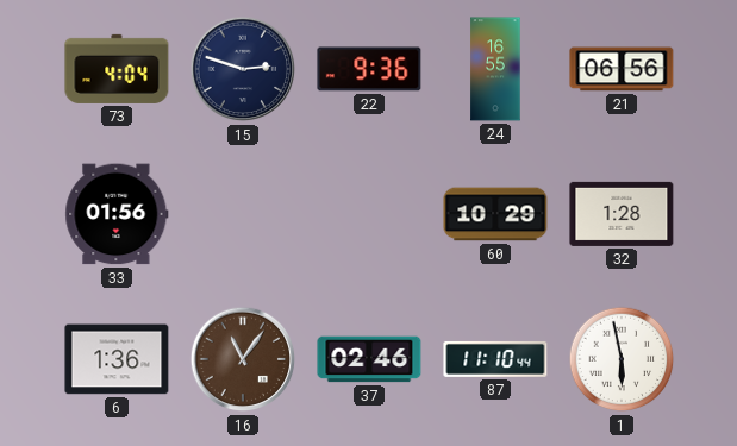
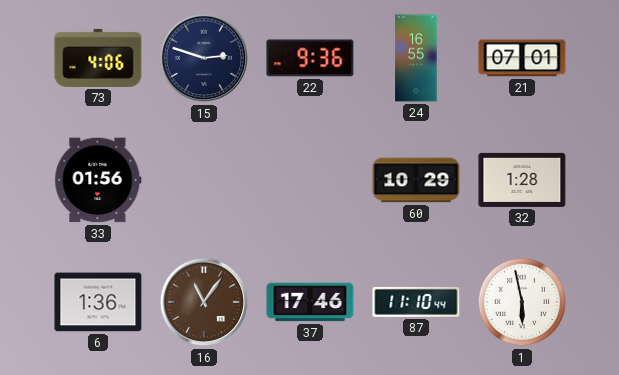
73: 4:04 -> 4:06 (98, 58)
21: 06:56 -> 07:01 (522, 58)
37: 02:46 -> 17:46 (310, 302)
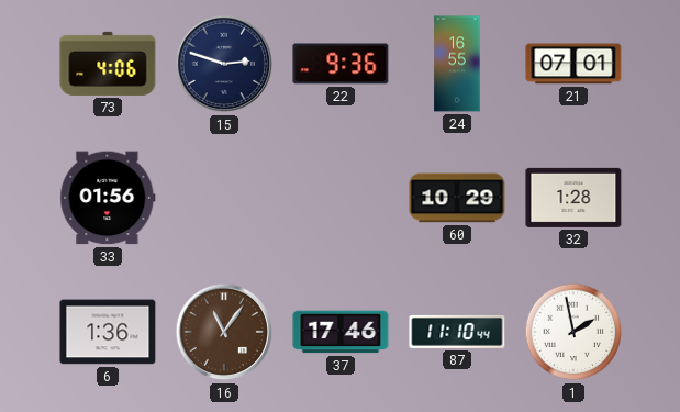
1: 5:58 -> 1:58 (573, 332)
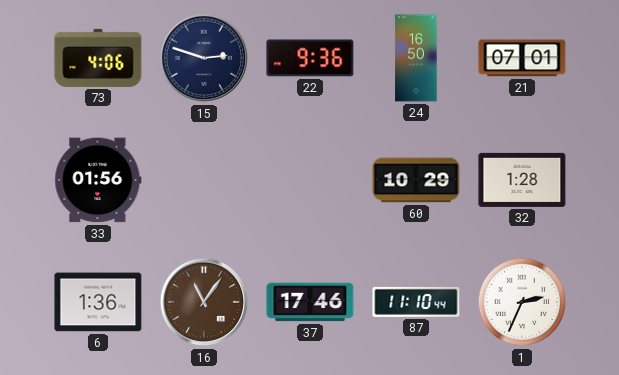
24: 16:55 -> 16:50 (416, 58)
1: 1:58 -> 2:34 (522, 302)
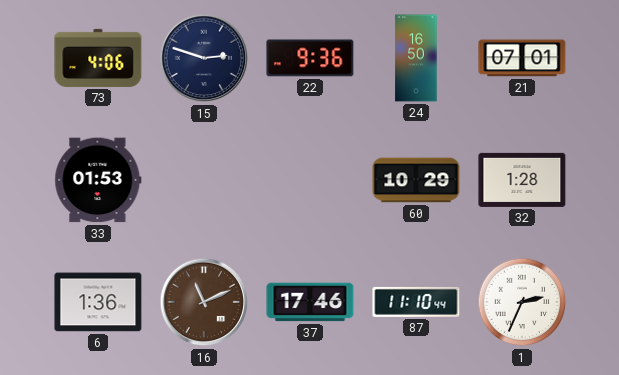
33: 01:56 -> 01:53 (98, 180)
16: 11:06 -> 11:11 (204, 302)
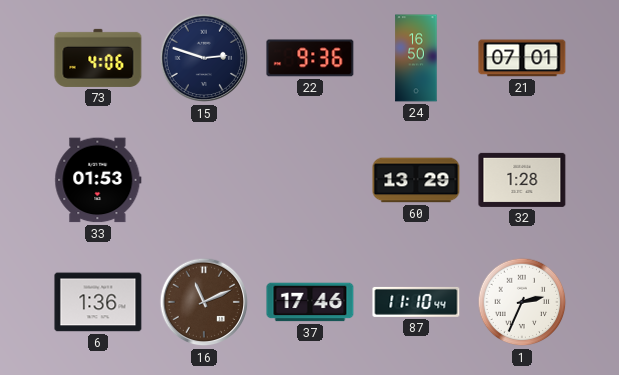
60: 10:29 -> 13:29 (416, 180)
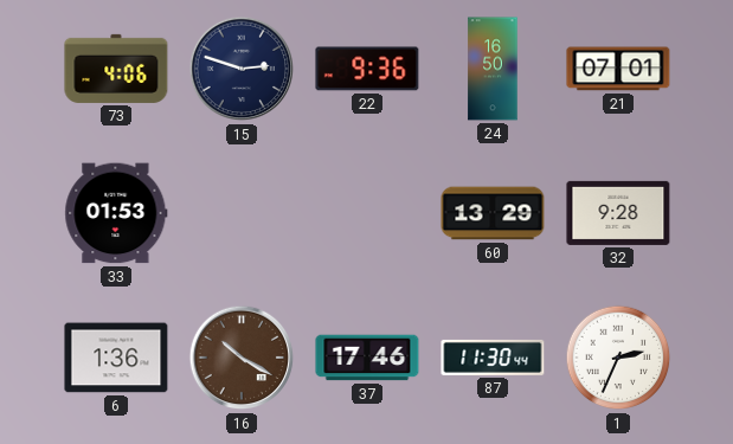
32: 1:28 -> 9:28 (618, 213)
16: 11:11 -> 10:20 (242, 358)
87: 11:10 -> 11:30 (493, 358)
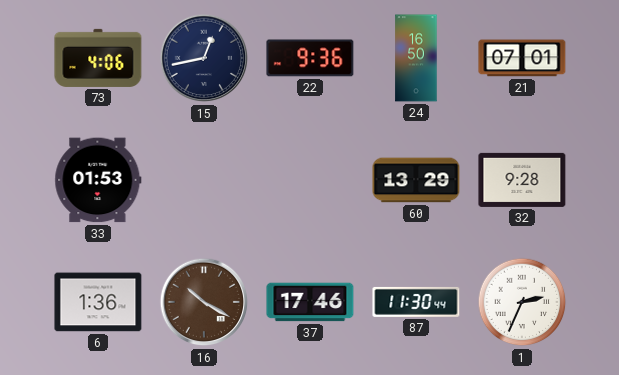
15: 2:48 -> 12:43 (204, 58)
